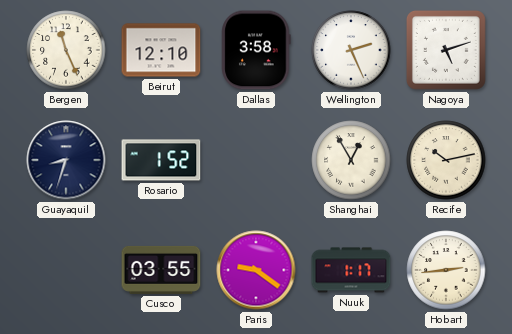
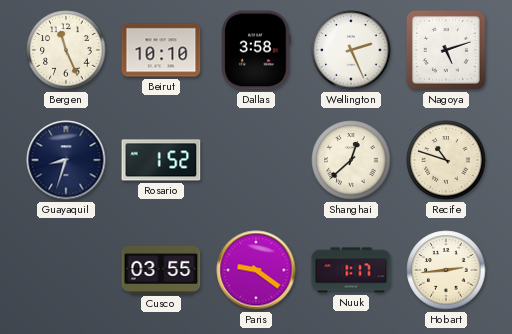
Beirut: 12:10 -> 10:10 (161, 50)
Shanghai: 12:55 -> 12:38 (351, 160)
Recife: 10:13 -> 10:48 (446, 160)
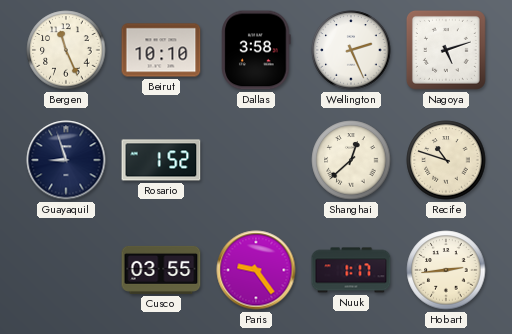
Guayaquil: 8:33 -> 8:57 (66, 160)
Paris: 9:21 -> 9:24 (256, 270)
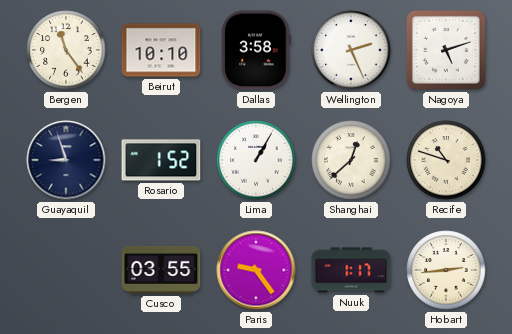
Bergen: 11:26 -> 11:24 (66, 50)
Lima: none -> 1:05 (256, 160)
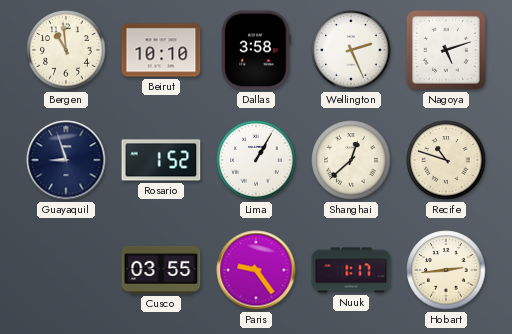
Bergen: 11:24 -> 10:59 (66, 50)
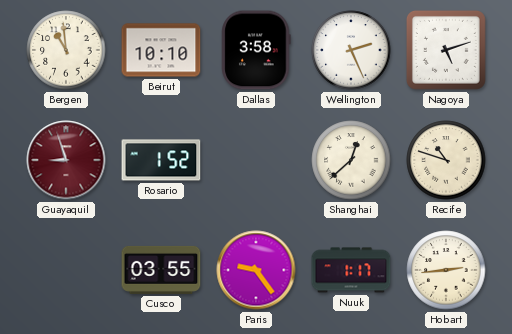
Guayaquil dial: navy -> burgundy (66, 160)
Lima: 1:05 -> none (256, 160)
